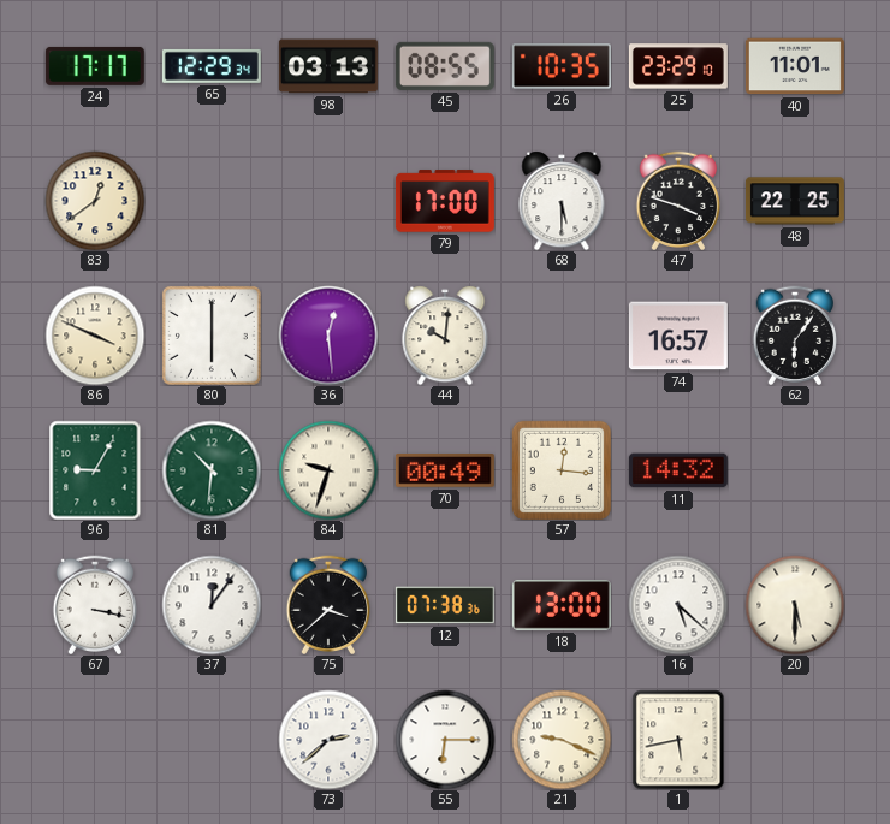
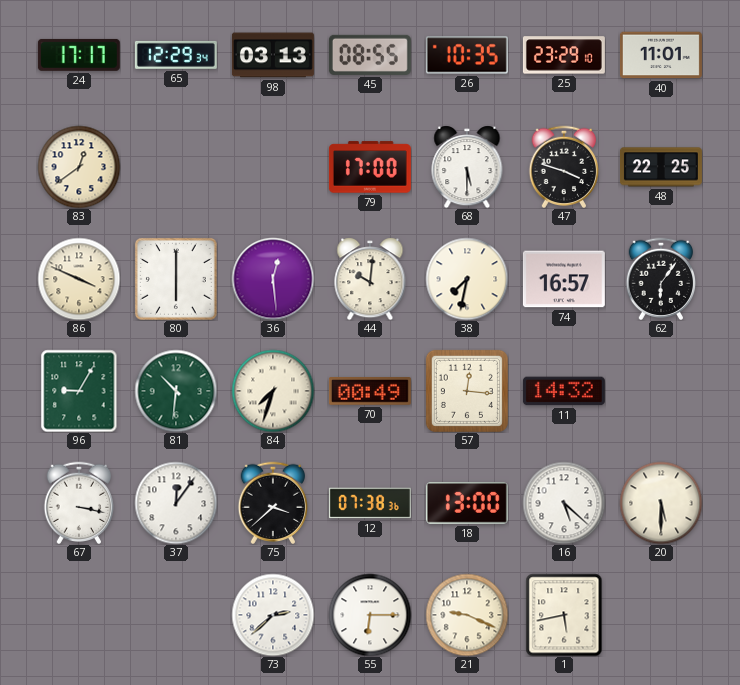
38: none -> 7:32 (467, 279)
84: 9:33 -> 7:33 (273, 391)
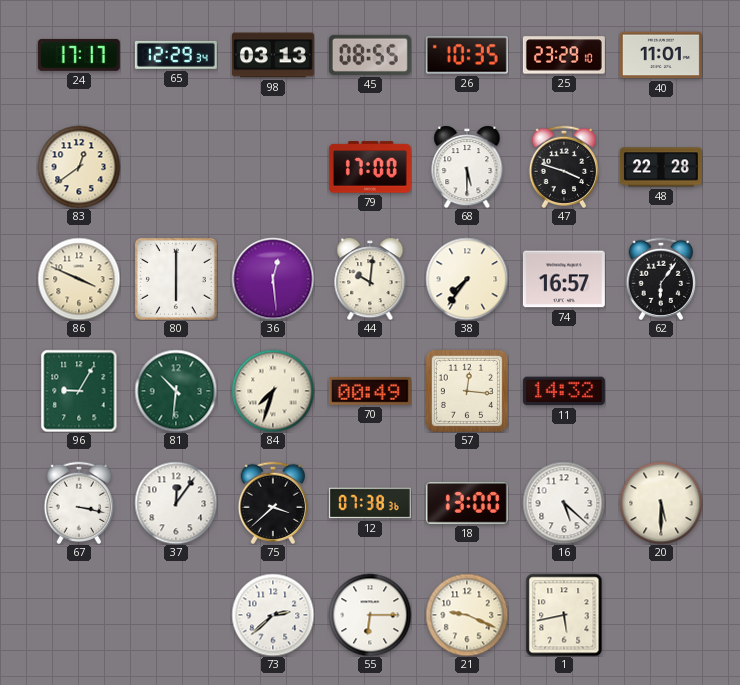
48: 22:25 -> 22:28 (661, 167)
38: 7:32 -> 7:36 (467, 279)
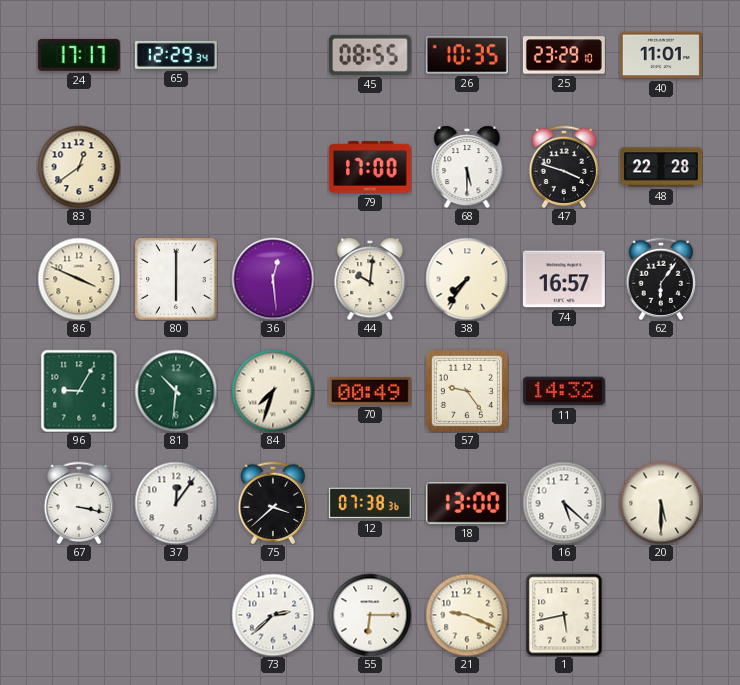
98: 03:13 -> none (273, 55)
57: 12:16 -> 9:24 (467, 391)
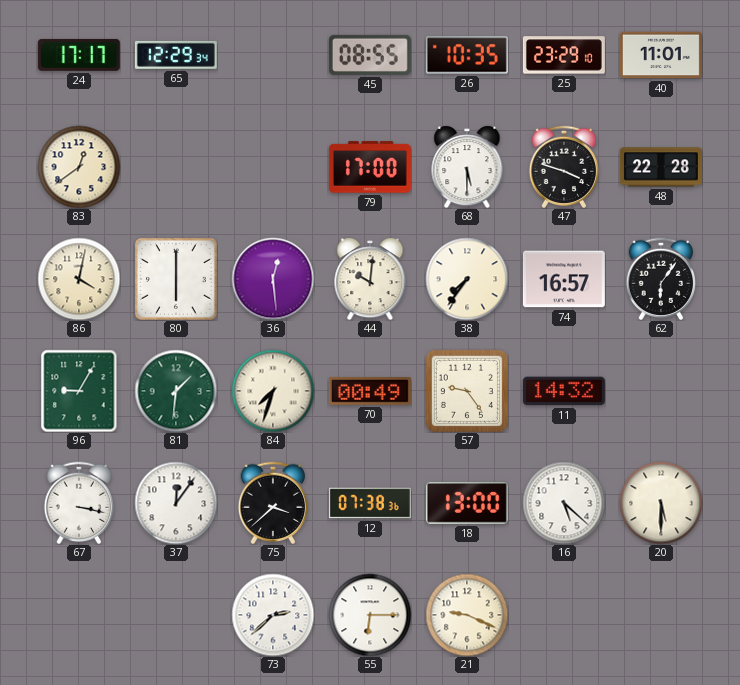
86: 3:49 -> 4:02 (79, 279)
81: 10:31 -> 1:31 (176, 391)
1: 5:43 -> none (564, 615)
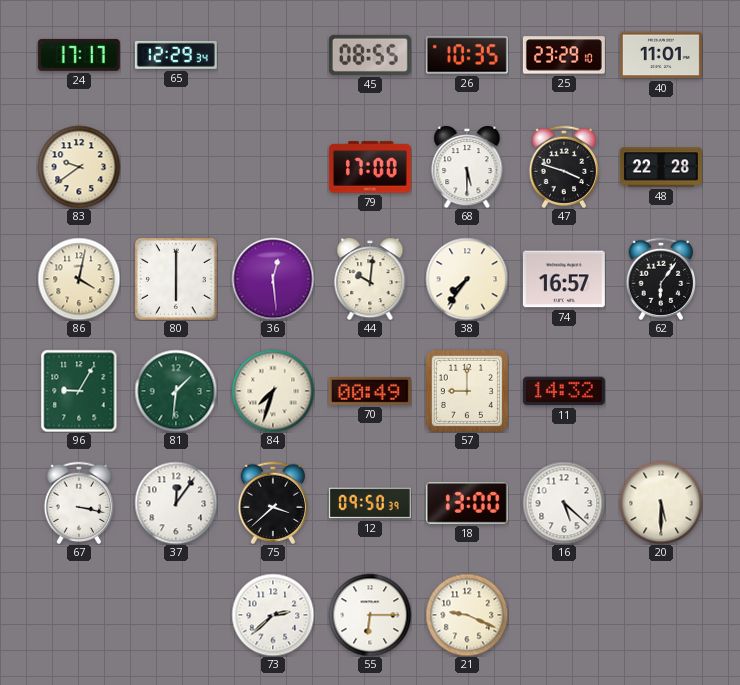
83: 12:39 -> 9:39 (79, 167)
57: 9:24 -> 9:00 (467, 391)
12: 07:38 -> 09:50 (370, 503)
